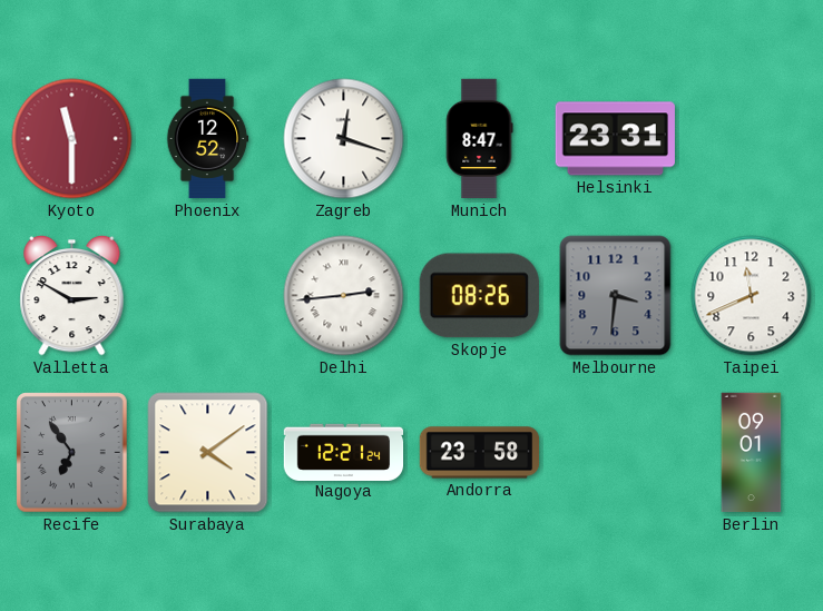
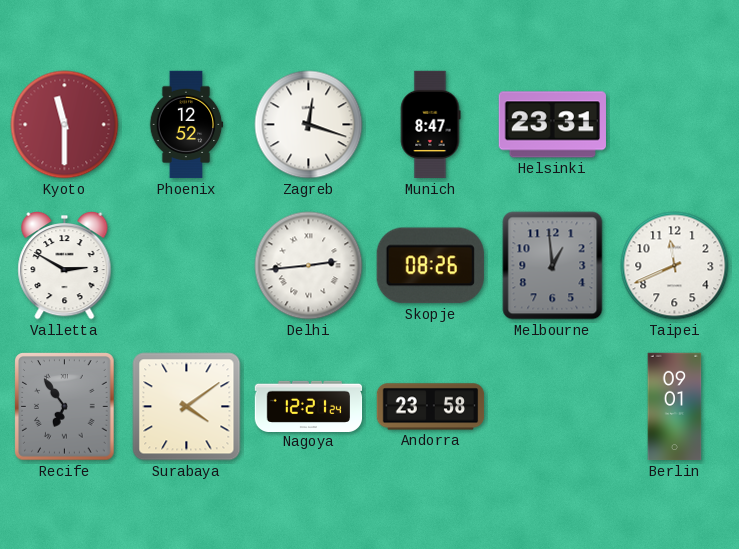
Melbourne: 3:31 -> 12:59 (553, 266)
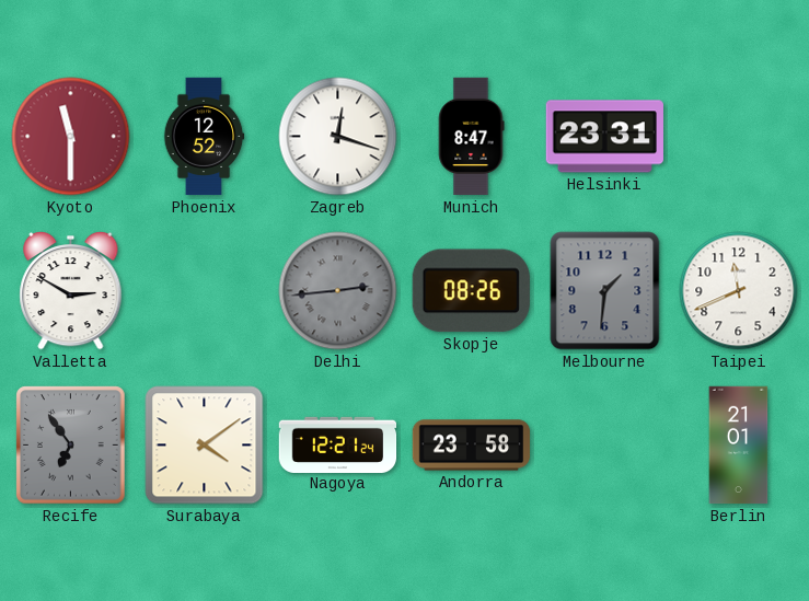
Delhi dial: white -> grey (338, 291)
Melbourne: 12:59 -> 1:31 (605, 291)
Berlin: 09:01 -> 21:01 (739, 446)
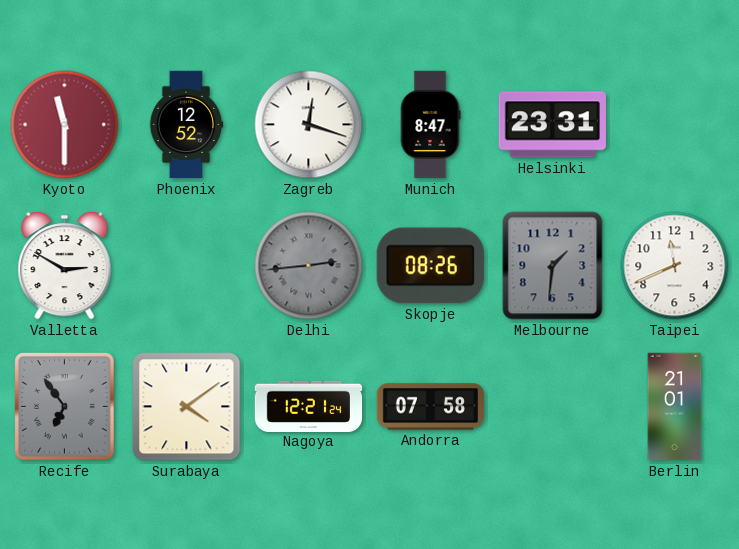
Andorra: 23:58 -> 07:58 (431, 407)
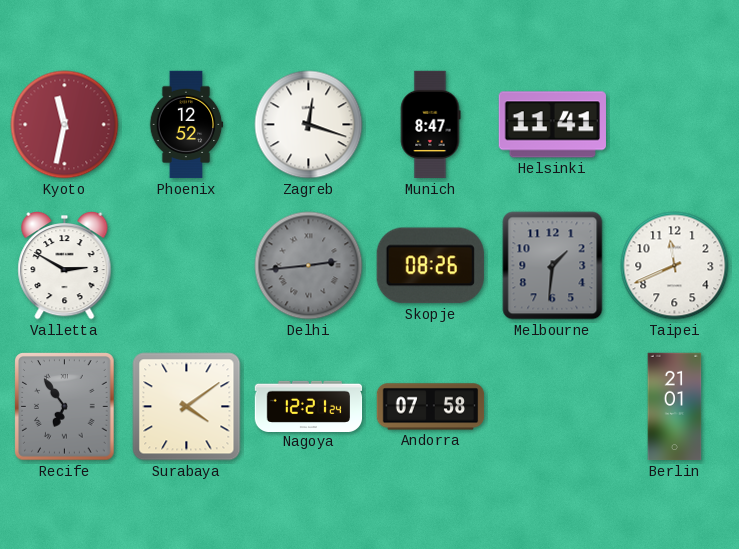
Kyoto: 11:30 -> 11:32 (65, 125)
Helsinki: 23:31 -> 11:41 (552, 125)
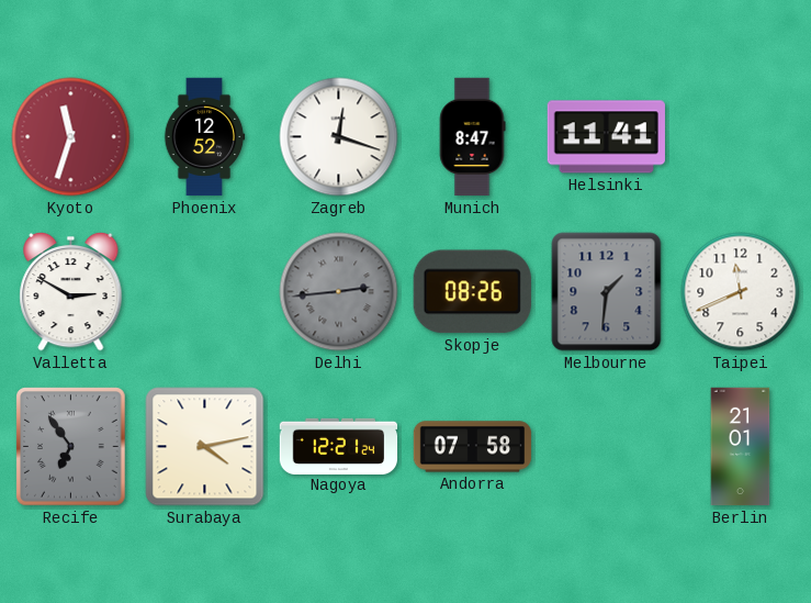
Kyoto: 11:32 -> 11:33 (71, 137)
Surabaya: 4:09 -> 4:13 (205, 447)
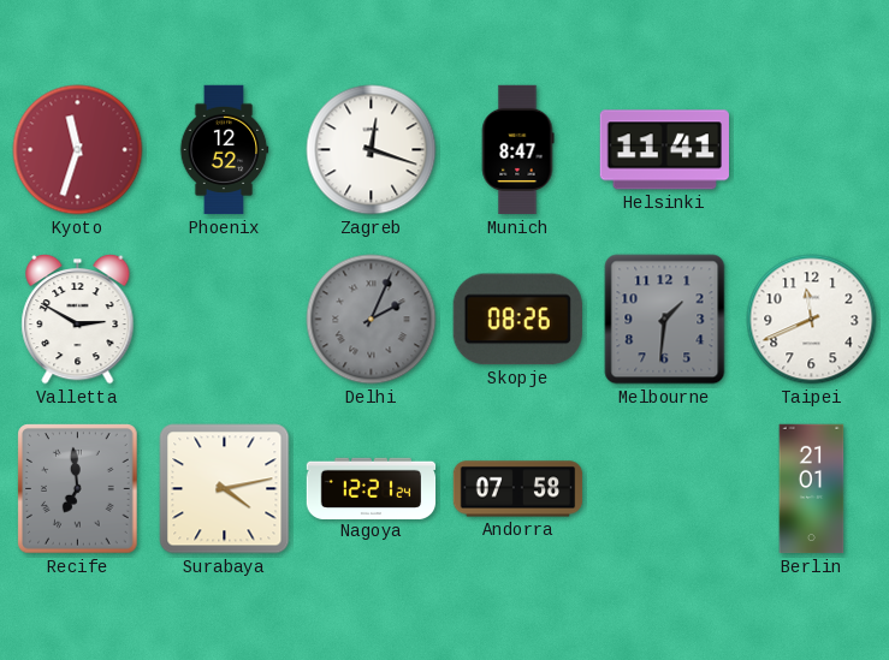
Delhi: 2:44 -> 2:04 (372, 320)
Recife: 6:54 -> 6:59 (78, 489)
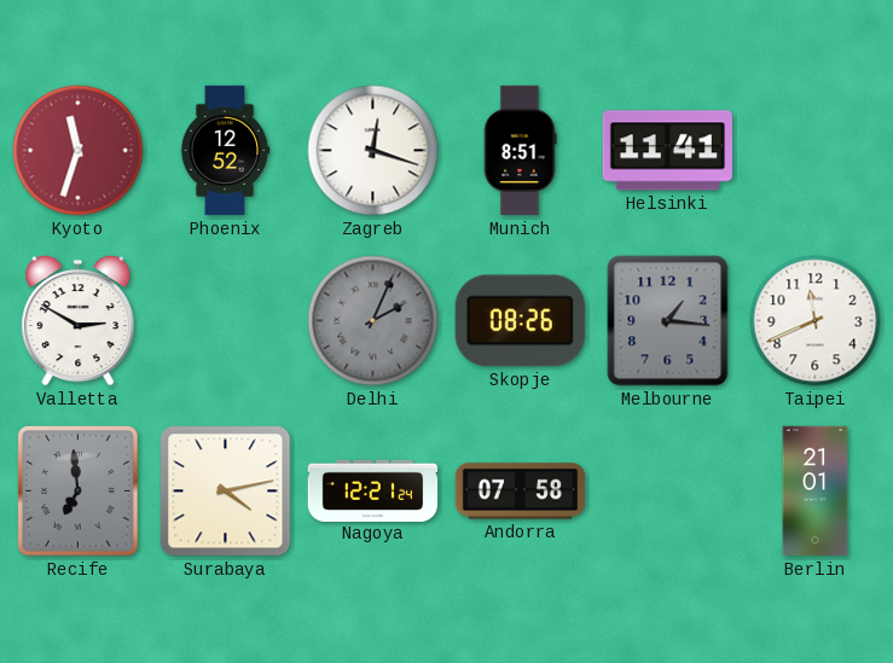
Munich: 8:47 -> 8:51 (520, 151)
Melbourne: 1:31 -> 1:16 (668, 321)
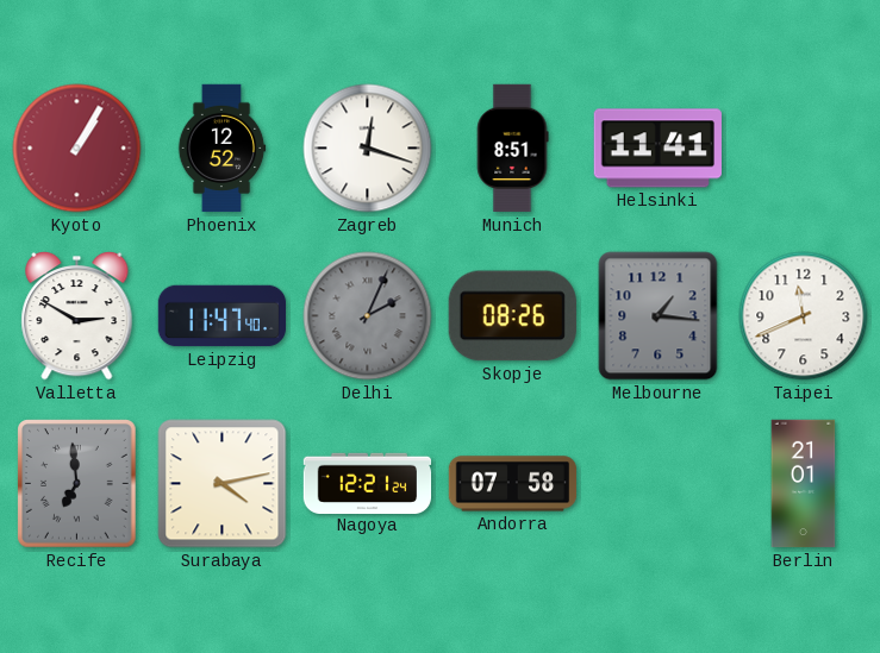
Kyoto: 11:33 -> 1:05 (77, 149)
Leipzig: none -> 11:47 (223, 316)
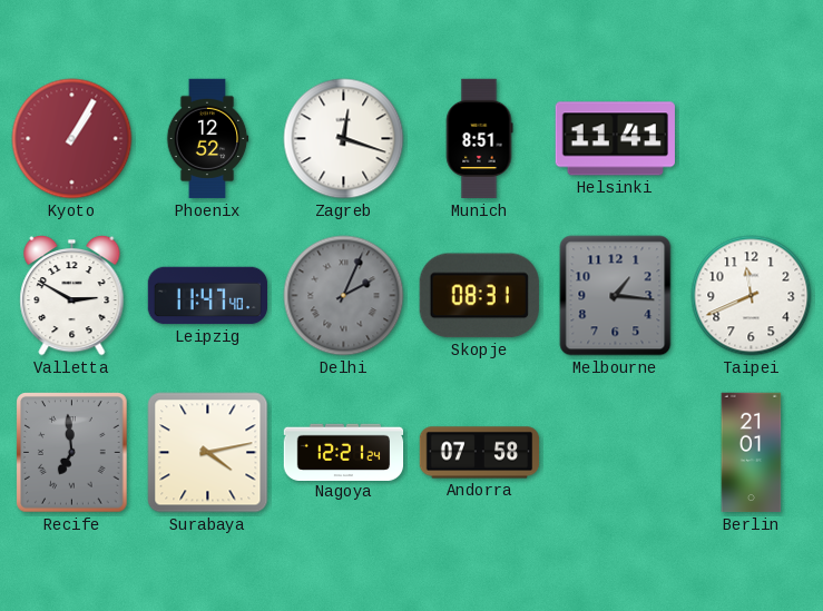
Skopje: 08:26 -> 08:31 (479, 296)
